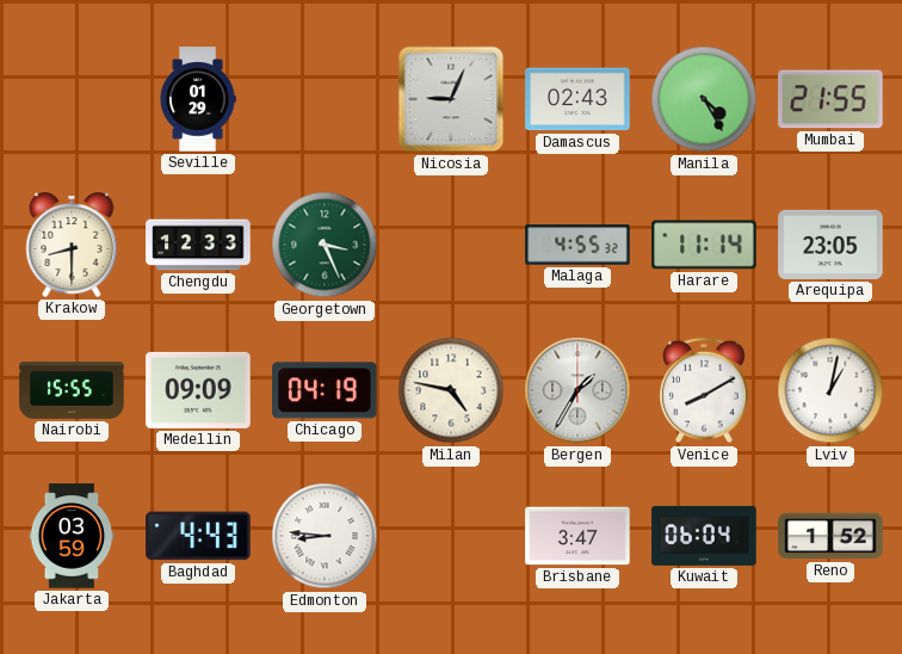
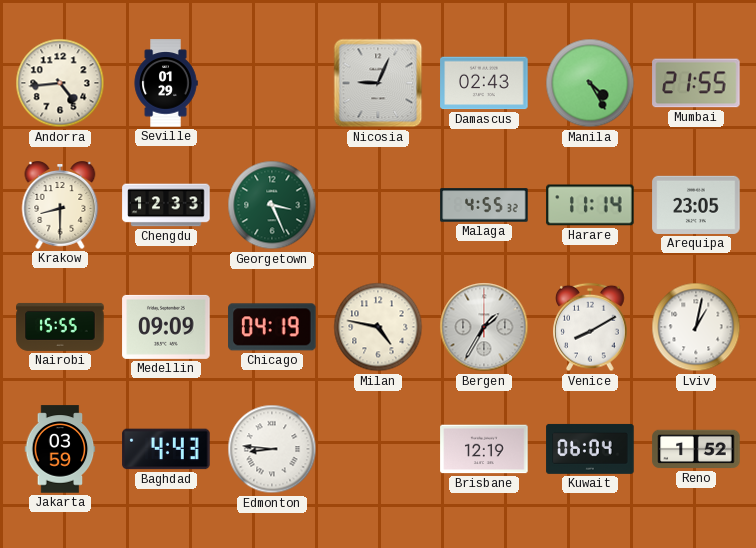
Andorra: none -> 4:44 (60, 83)
Brisbane: 3:47 -> 12:19 (484, 449)
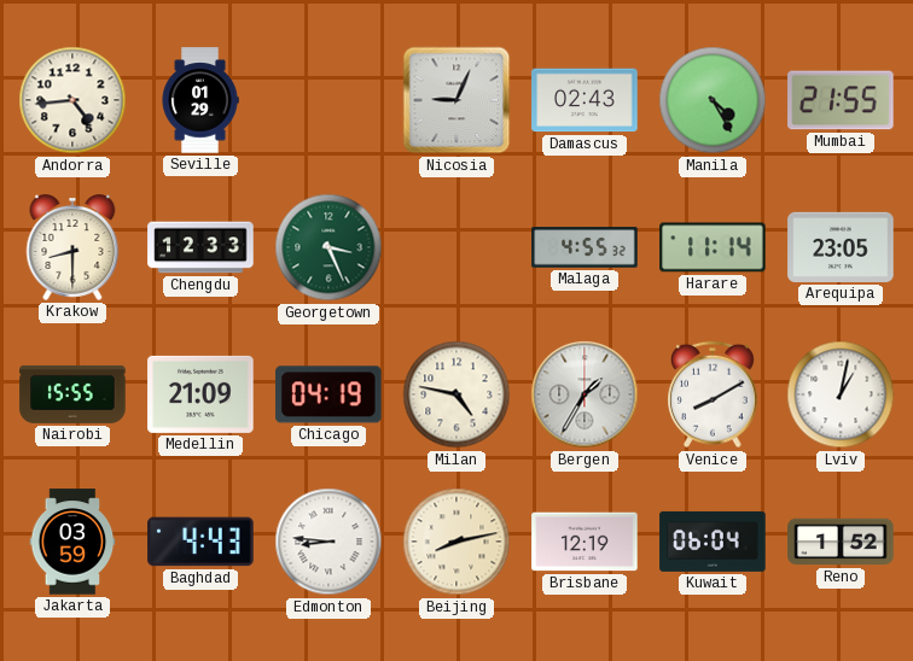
Medellin: 09:09 -> 21:09 (200, 394)
Beijing: none -> 8:13 (456, 542)
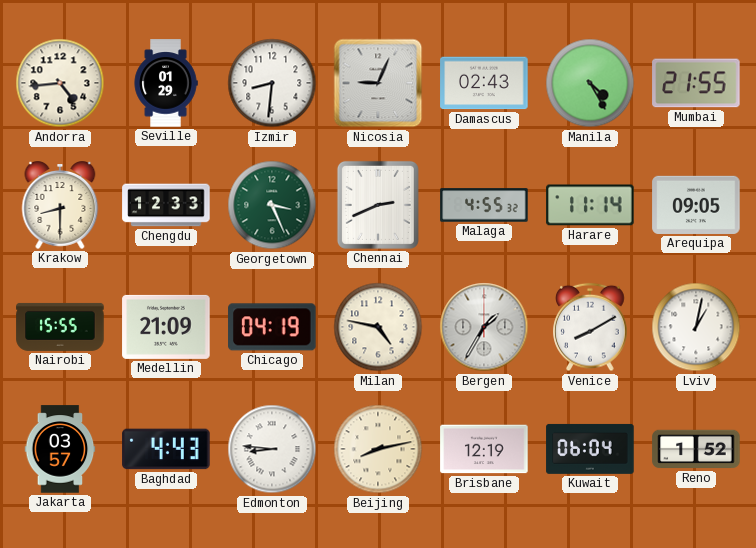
Izmir: none -> 8:31 (272, 83)
Chennai: none -> 2:41 (378, 205)
Arequipa: 23:05 -> 09:05 (696, 205)
Jakarta: 03:59 -> 03:57 (60, 449)
